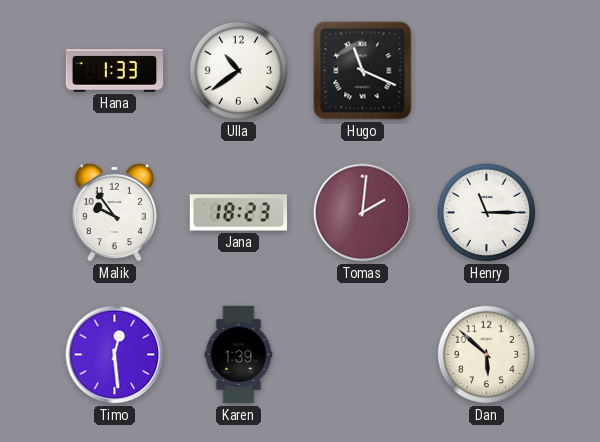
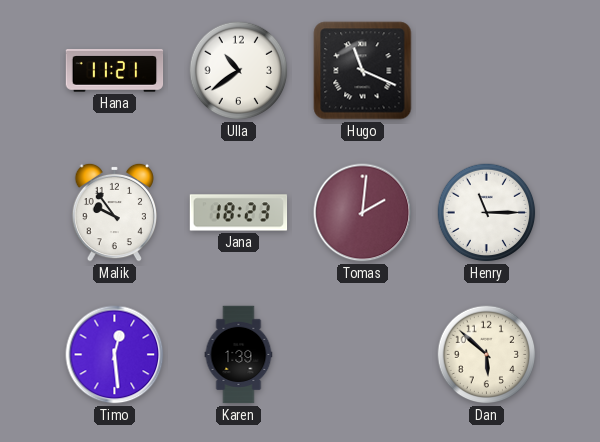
Hana: 1:33 -> 11:21 (115, 71)
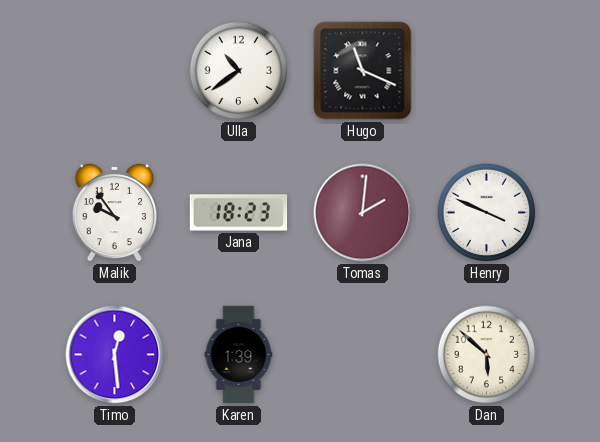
Hana: 11:21 -> none (115, 71)
Henry: 11:15 -> 3:49 (487, 213)
